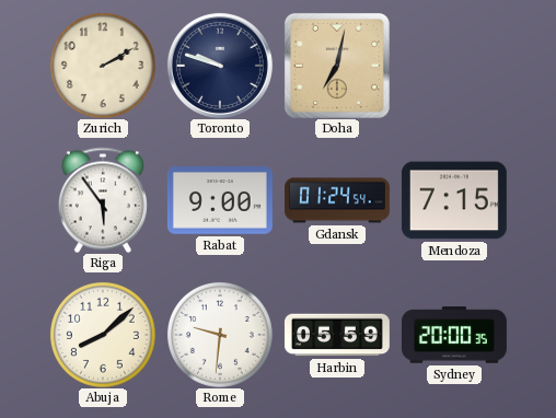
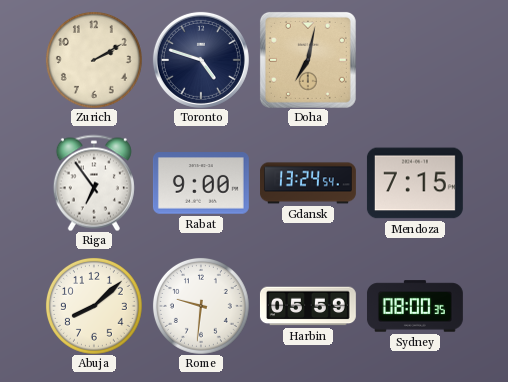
Toronto: 9:48 -> 4:48 (201, 60)
Riga: 5:54 -> 6:54 (94, 183)
Gdansk: 01:24 -> 13:24 (309, 183)
Sydney: 20:00 -> 08:00 (415, 306)
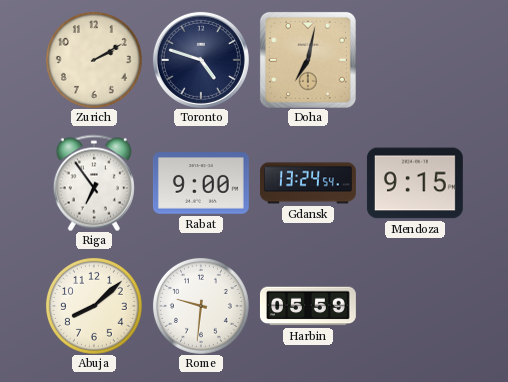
Mendoza: 7:15 -> 9:15 (415, 183)
Sydney: 08:00 -> none (415, 306)
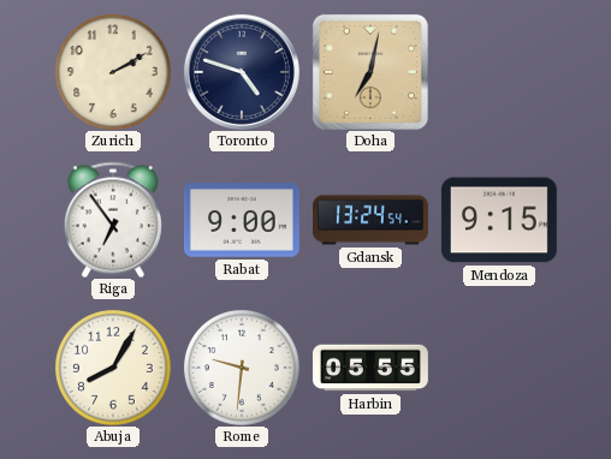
Abuja: 8:08 -> 8:05 (113, 368)
Harbin: 05:59 -> 05:55 (370, 368)
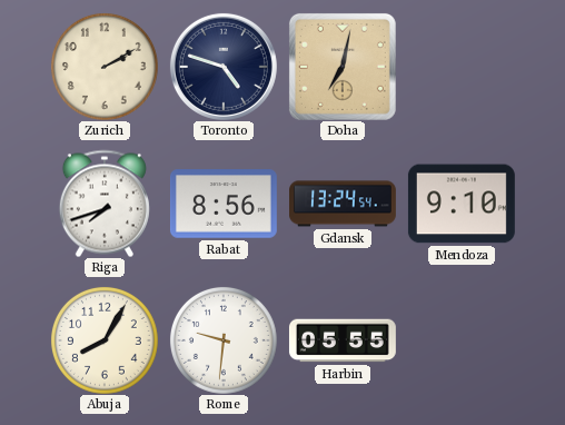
Riga: 6:54 -> 7:42 (105, 204)
Rabat: 9:00 -> 8:56 (224, 204)
Mendoza: 9:15 -> 9:10 (462, 204)
